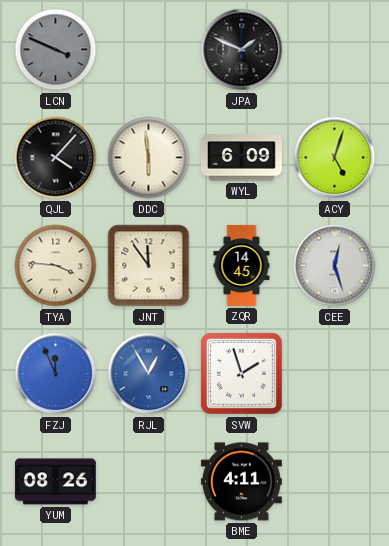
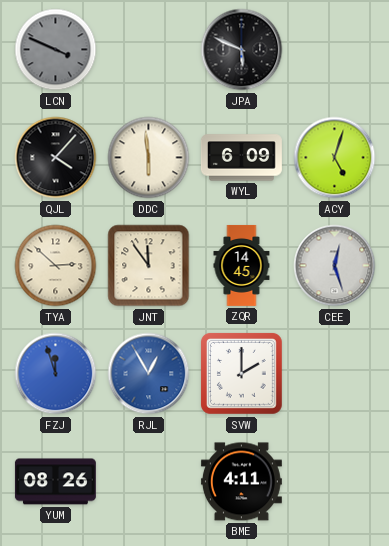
JPA: 1:49 -> 5:49 (242, 50)
TYA: 3:46 -> 2:52 (56, 266)
FZJ: 11:56 -> 11:57 (56, 374)
SVW: 1:57 -> 2:00 (242, 374)
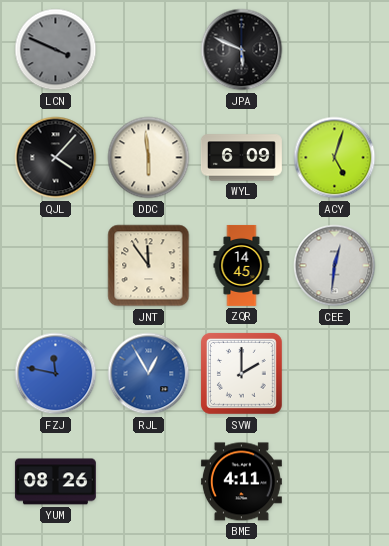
TYA: 2:52 -> none (56, 266)
CEE: 12:27 -> 12:31 (335, 266)
FZJ: 11:57 -> 11:47 (56, 374)
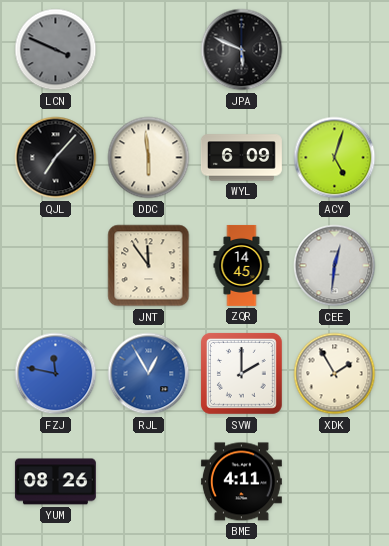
QJL: 4:07 -> 7:07 (56, 158)
XDK: none -> 1:55 (335, 374)
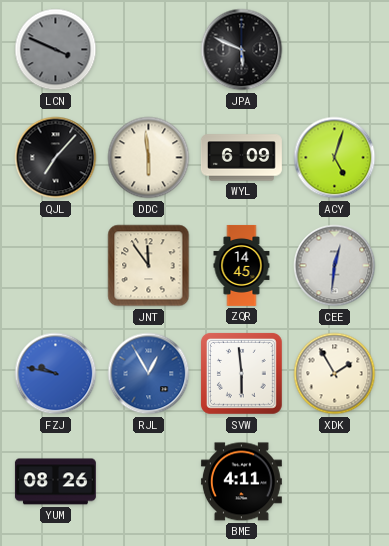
FZJ: 11:47 -> 9:47 (56, 374)
SVW: 2:00 -> 5:59 (242, 374)
